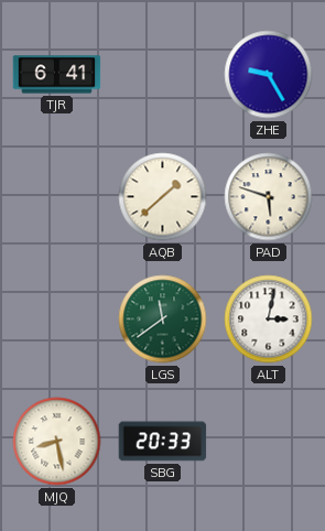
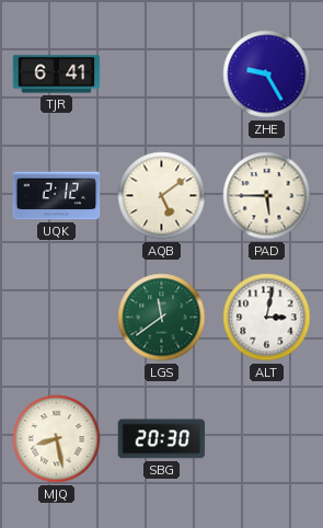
UQK: none -> 2:12 (57, 196)
AQB: 1:38 -> 5:09 (162, 196)
PAD: 5:48 -> 5:45 (267, 196)
SBG: 20:33 -> 20:30 (162, 439)
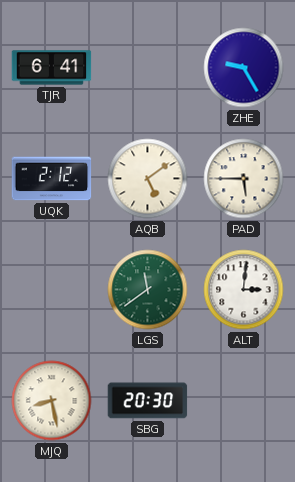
ALT: 3:02 -> 3:01 (244, 290)
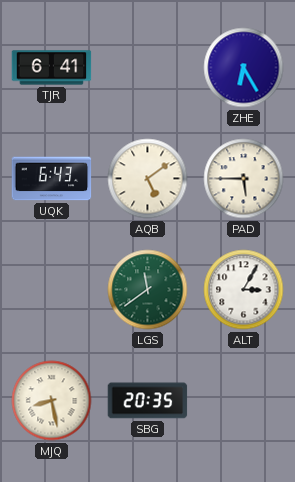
ZHE: 9:25 -> 6:25 (244, 68)
UQK: 2:12 -> 6:43 (52, 179)
ALT: 3:01 -> 3:05 (244, 290)
SBG: 20:30 -> 20:35 (148, 401)
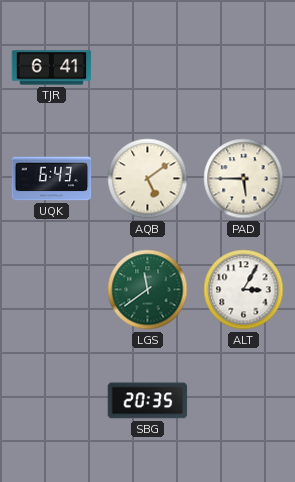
ZHE: 6:25 -> none (244, 68)
MJQ: 8:28 -> none (52, 401)
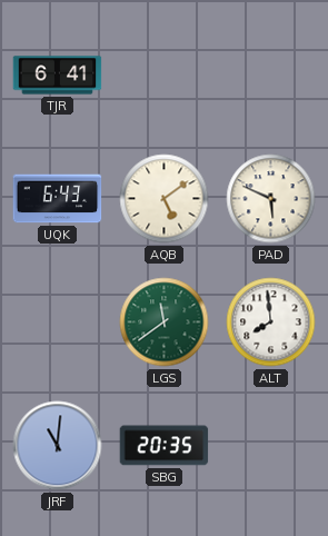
PAD: 5:45 -> 5:49 (271, 199)
ALT: 3:05 -> 7:59 (271, 322)
JRF: none -> 11:01 (58, 446)
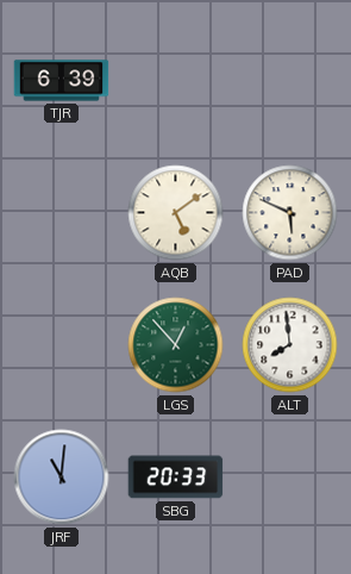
TJR: 6:41 -> 6:39 (62, 81)
UQK: 6:43 -> none (58, 199)
LGS: 11:39 -> 12:53 (176, 345)
SBG: 20:35 -> 20:33 (176, 478)
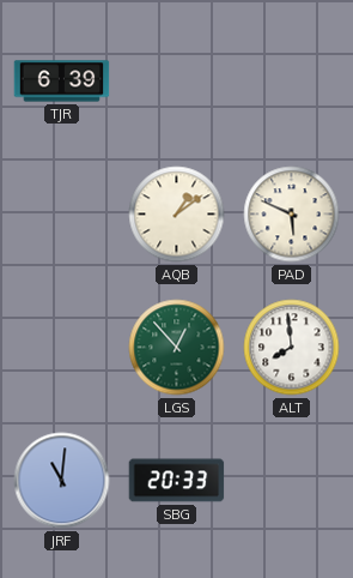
AQB: 5:09 -> 1:09 (177, 215)
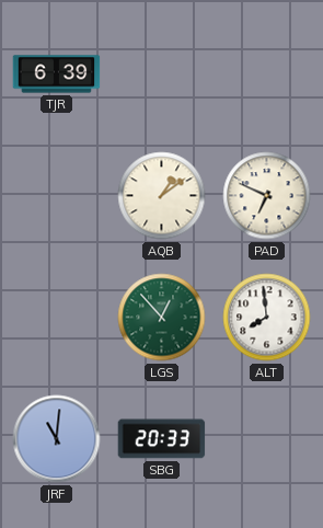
PAD: 5:49 -> 6:49 (267, 196)
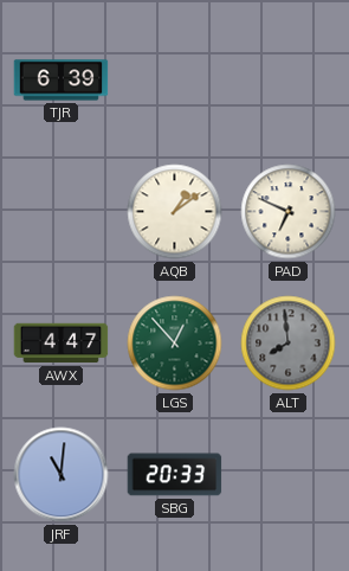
AWX: none -> 4:47 (62, 344)
ALT dial: white -> grey (289, 344)
